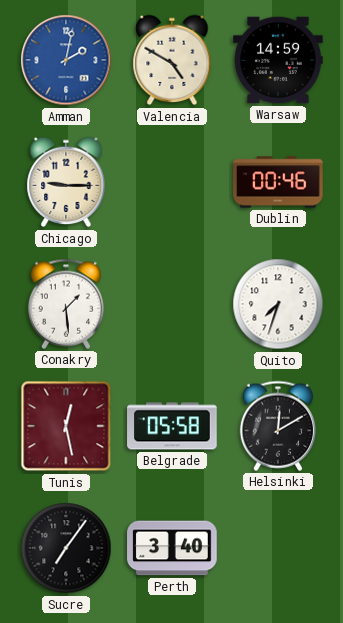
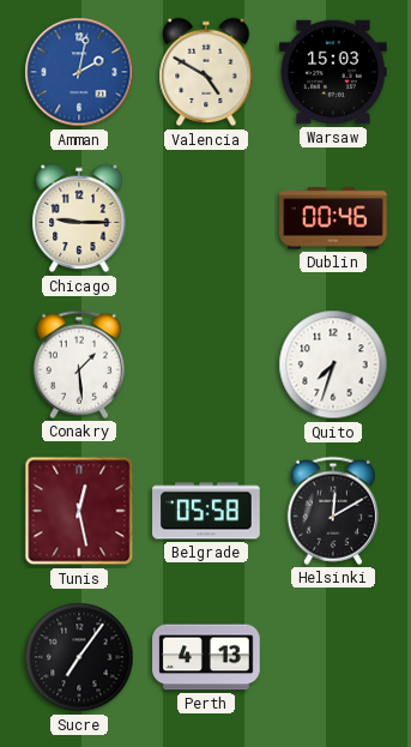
Warsaw: 14:59 -> 15:03 (333, 72)
Perth: 3:40 -> 4:13 (206, 657)
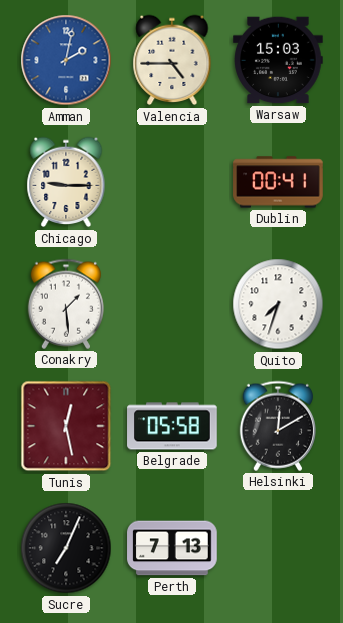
Valencia: 4:50 -> 4:45 (172, 60)
Dublin: 00:46 -> 00:41 (278, 182)
Sucre: 7:06 -> 7:04 (66, 548)
Perth: 4:13 -> 7:13 (172, 548)
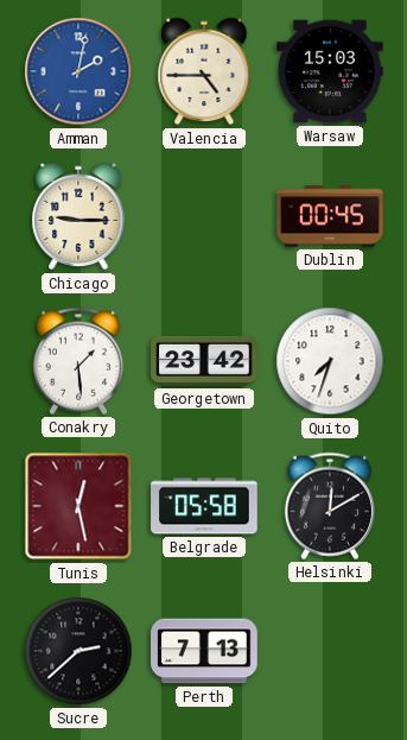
Dublin: 00:41 -> 00:45 (330, 216)
Georgetown: none -> 23:42 (204, 361)
Sucre: 7:04 -> 2:38 (78, 651)
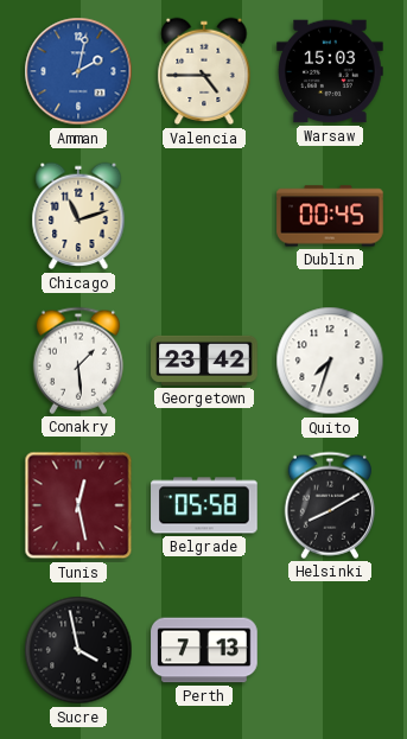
Chicago: 9:15 -> 11:12 (78, 216)
Helsinki: 12:10 -> 8:10 (330, 505)
Sucre: 2:38 -> 3:58 (78, 650)
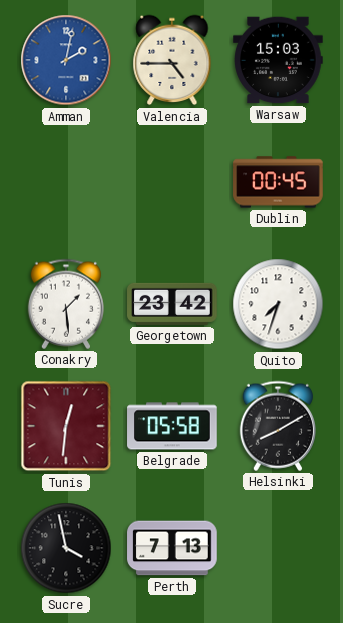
Chicago: 11:12 -> none (78, 216)
Tunis: 12:28 -> 12:31 (66, 426)
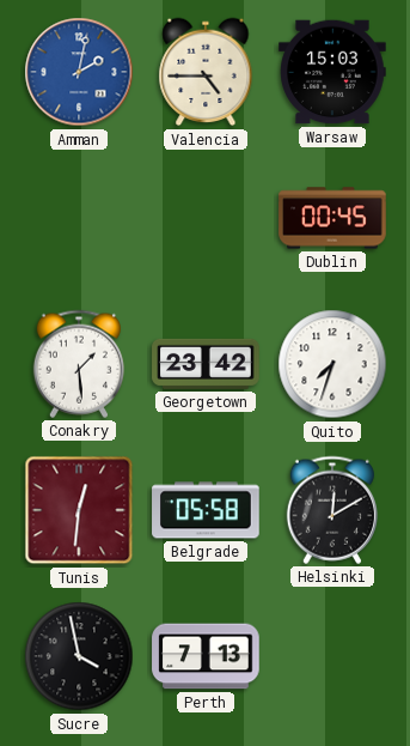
Helsinki: 8:10 -> 12:10 (332, 510)
